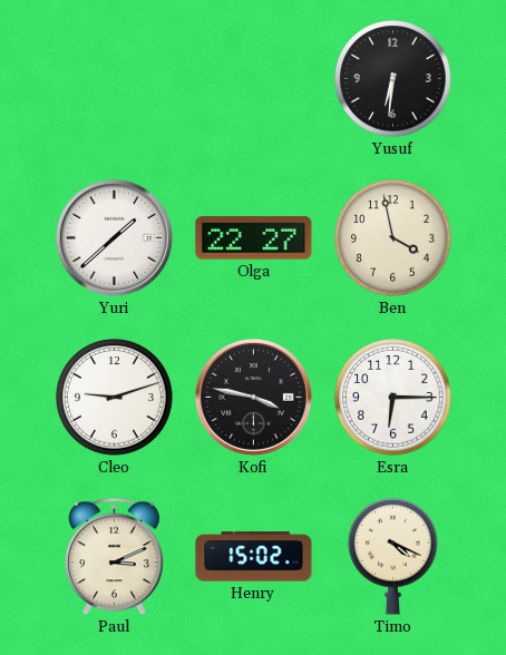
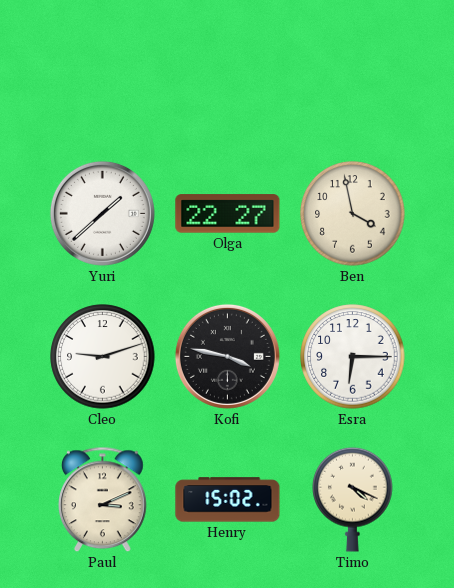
Yusuf: 6:31 -> none (393, 79)
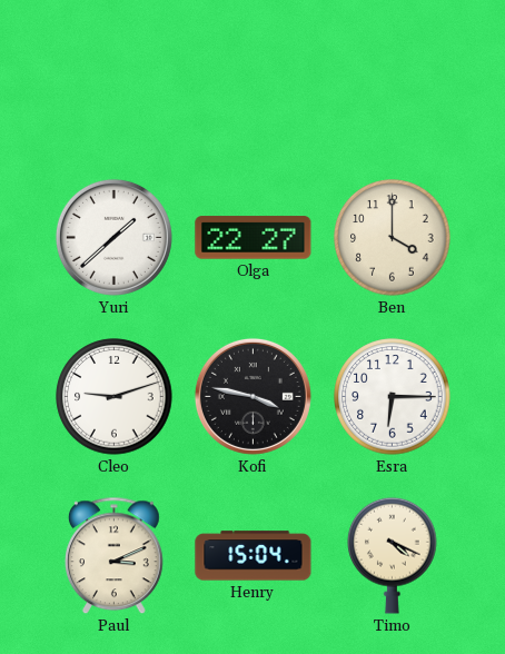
Ben: 3:58 -> 4:00 (393, 238)
Henry: 15:02 -> 15:04 (254, 556)
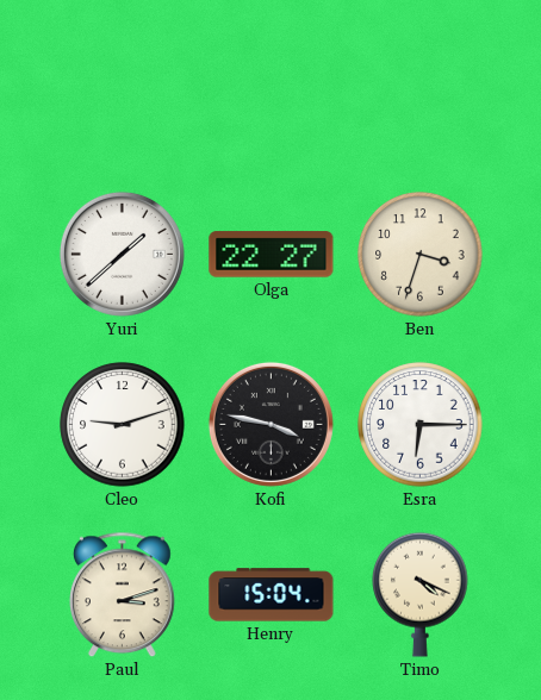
Ben: 4:00 -> 3:33 (421, 255)
Paul: 3:11 -> 3:12 (123, 595)
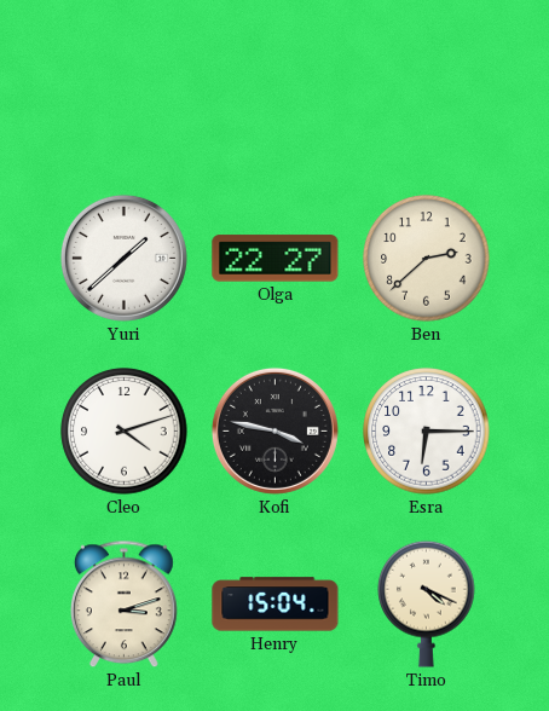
Ben: 3:33 -> 2:38 (427, 259)
Cleo: 9:12 -> 4:12 (125, 432)
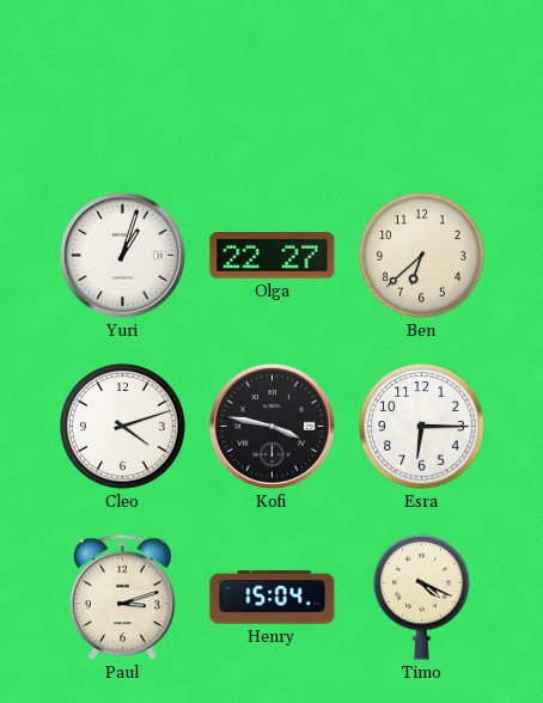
Yuri: 1:38 -> 1:03 (122, 255)
Ben: 2:38 -> 6:38 (422, 256)
